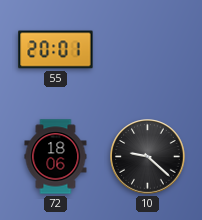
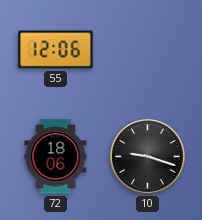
55: 20:01 -> 12:06 (56, 50)
10: 9:22 -> 9:18 (148, 157)
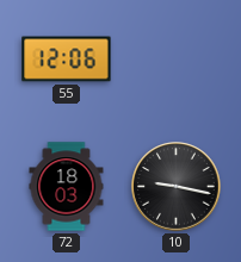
72: 18:06 -> 18:03 (67, 187)
10: 9:18 -> 9:17 (177, 187)
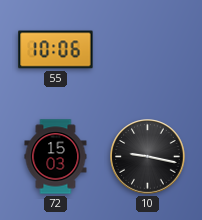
55: 12:06 -> 10:06 (56, 50)
72: 18:03 -> 15:03 (56, 157)
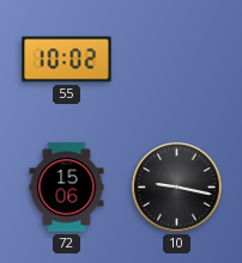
55: 10:06 -> 10:02 (67, 60)
72: 15:03 -> 15:06 (67, 188)
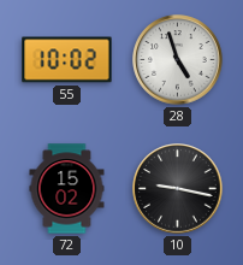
28: none -> 4:57 (178, 60)
72: 15:06 -> 15:02 (67, 189)
